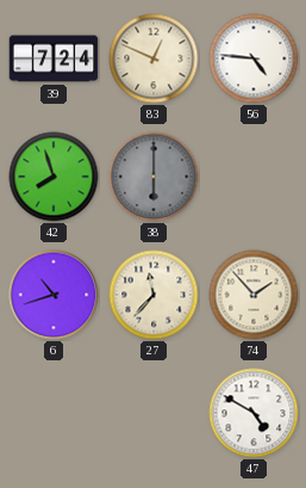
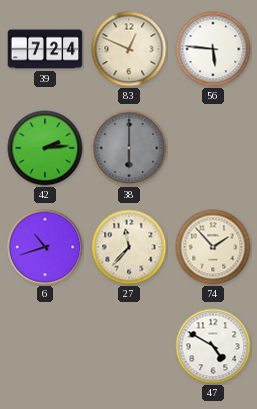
56: 4:46 -> 5:46 (213, 49)
42: 7:57 -> 2:14 (45, 148)
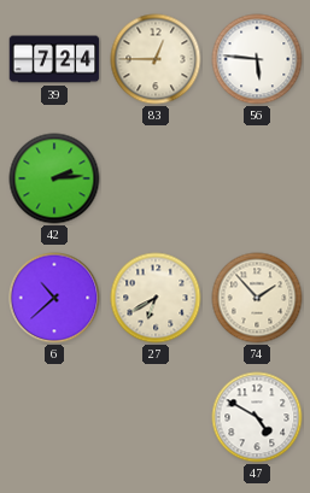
83: 12:49 -> 12:45 (156, 59)
38: 6:00 -> none (129, 148)
6: 10:42 -> 10:38 (54, 298)
27: 11:37 -> 6:40 (156, 298)
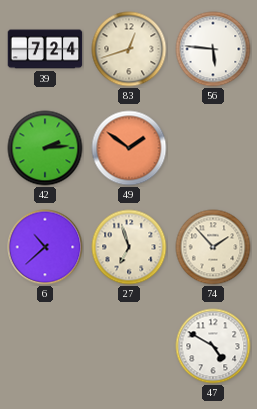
83: 12:45 -> 12:42 (129, 49)
49: none -> 1:51 (129, 148)
27: 6:40 -> 6:57 (129, 247)
